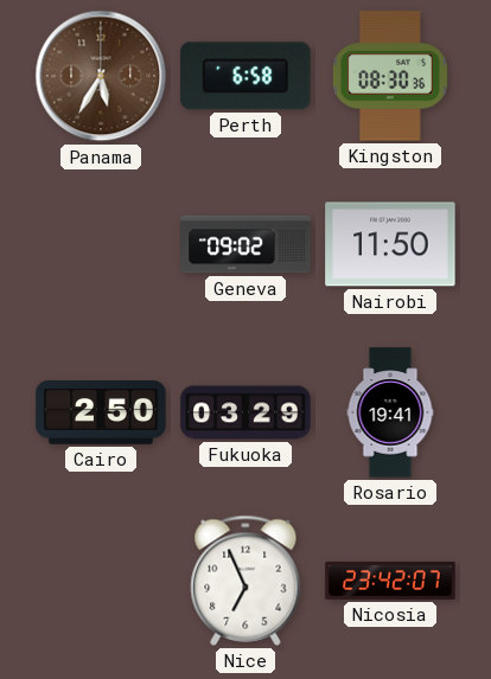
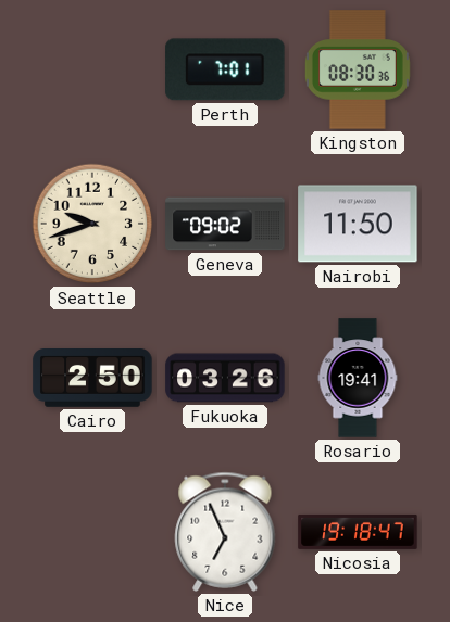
Panama: 5:35 -> none (101, 76)
Perth: 6:58 -> 7:01 (225, 69)
Seattle: none -> 9:42 (92, 224)
Fukuoka: 03:29 -> 03:26 (225, 378)
Nicosia: 23:42 -> 19:18 (358, 532)
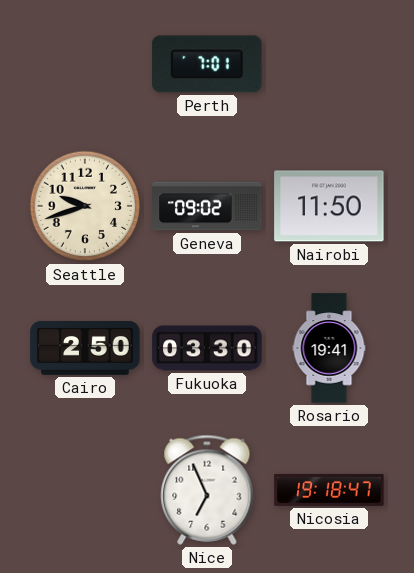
Kingston: 08:30 -> none (358, 69)
Fukuoka: 03:26 -> 03:30 (207, 348)
